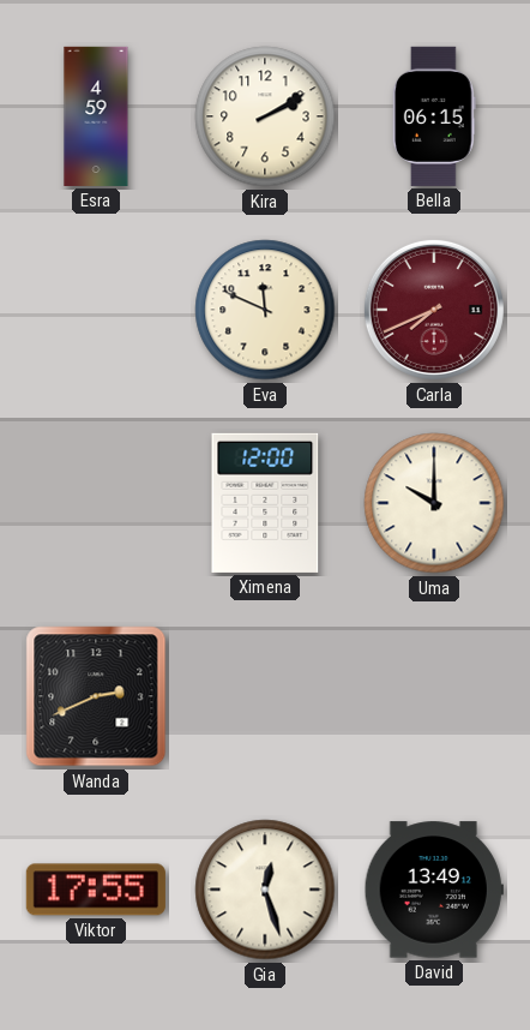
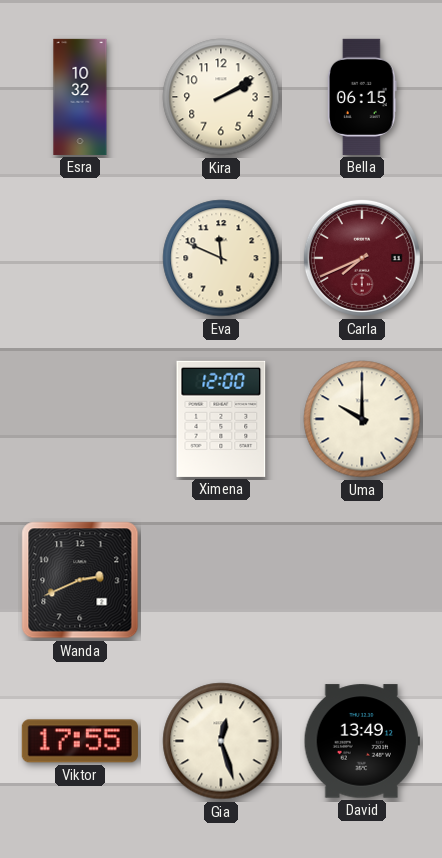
Esra: 4:59 -> 10:32 (80, 97)
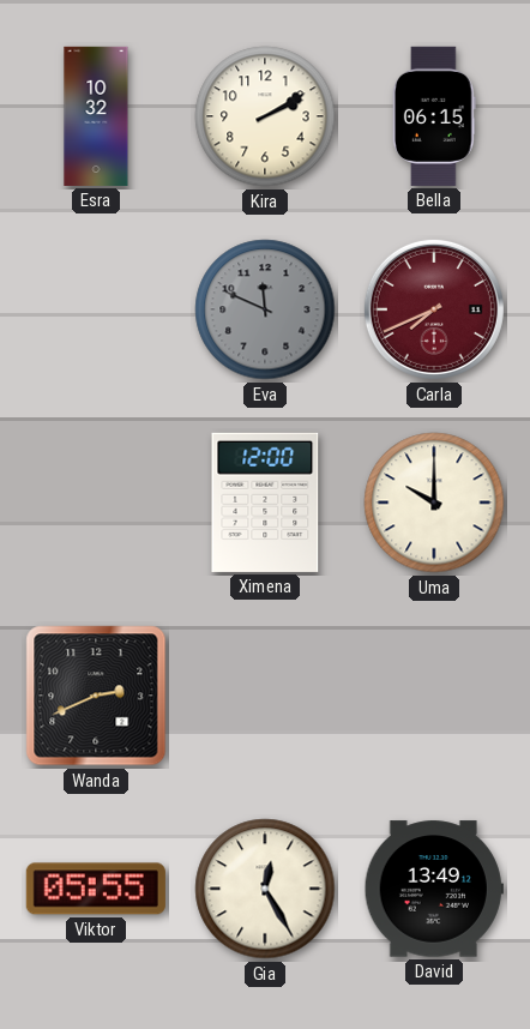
Eva dial: cream -> grey (265, 309)
Viktor: 17:55 -> 05:55 (96, 889)
Gia: 12:27 -> 12:25 (265, 889)
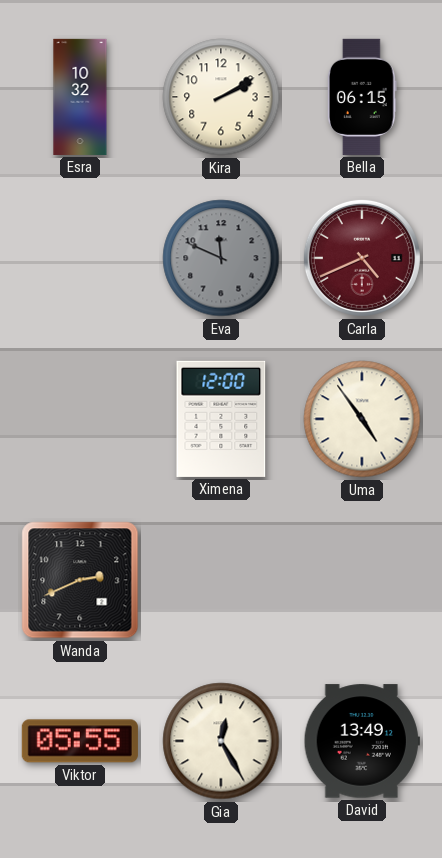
Carla: 7:41 -> 4:41 (362, 258)
Uma: 10:00 -> 4:54 (362, 419)
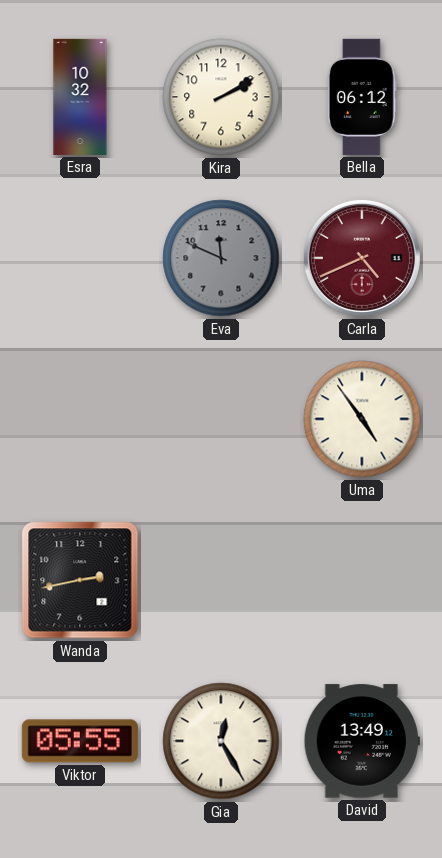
Bella: 06:15 -> 06:12 (362, 97)
Ximena: 12:00 -> none (221, 419)
Wanda: 2:41 -> 2:43 (80, 580)
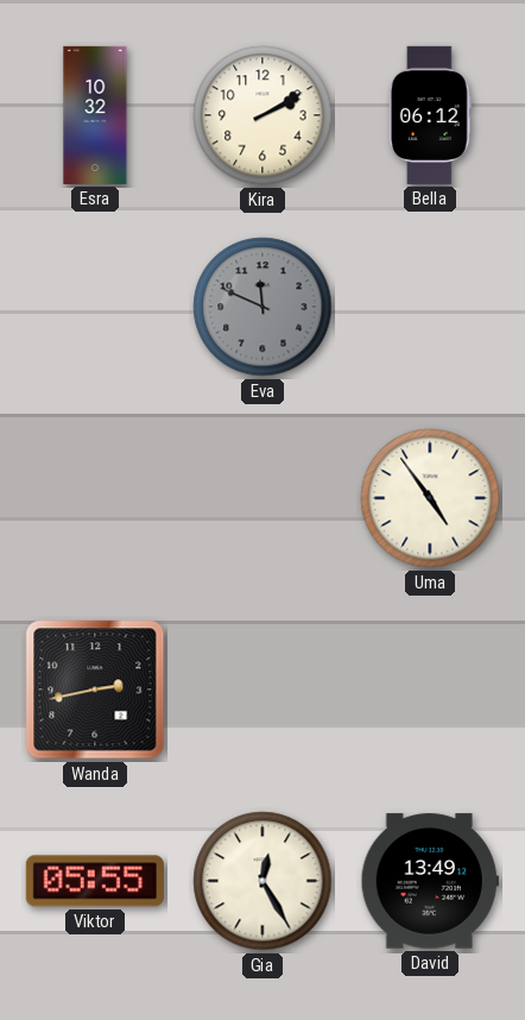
Carla: 4:41 -> none (362, 258)
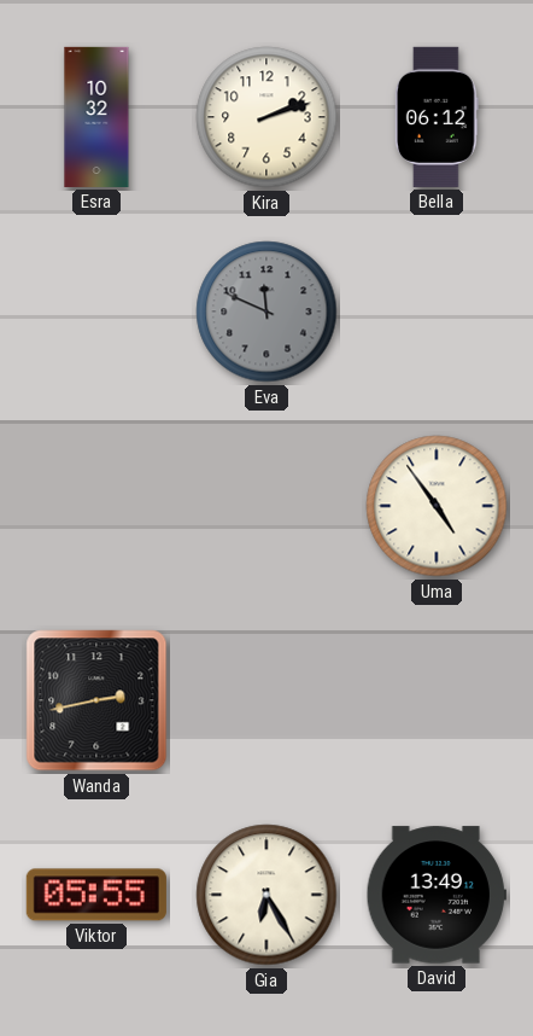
Kira: 2:10 -> 2:12 (266, 117)
Gia: 12:25 -> 6:25 (266, 895)
